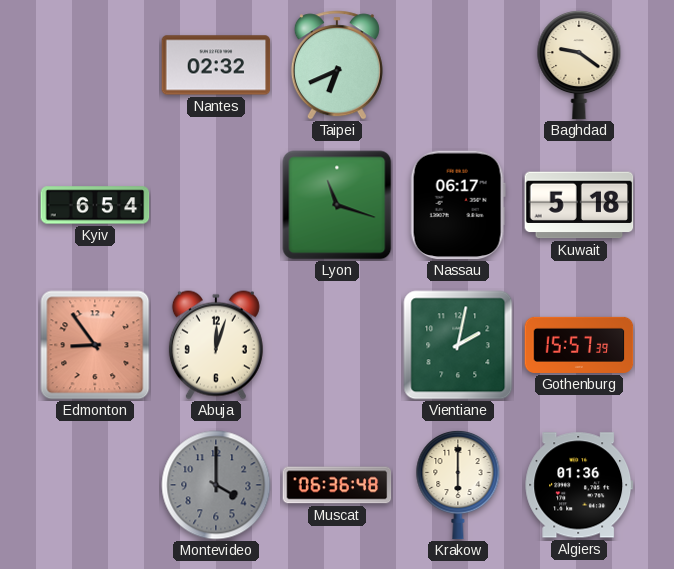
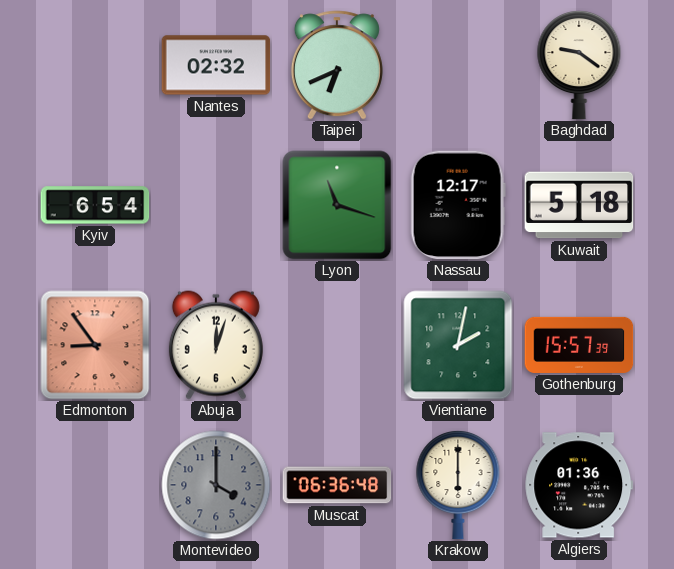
Nassau: 06:17 -> 12:17 (458, 205)
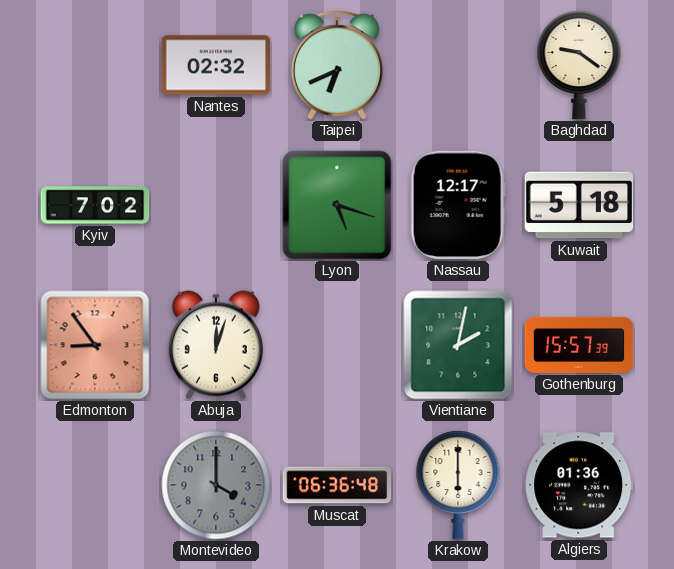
Kyiv: 6:54 -> 7:02 (95, 205)
Lyon: 11:18 -> 5:18 (337, 205)
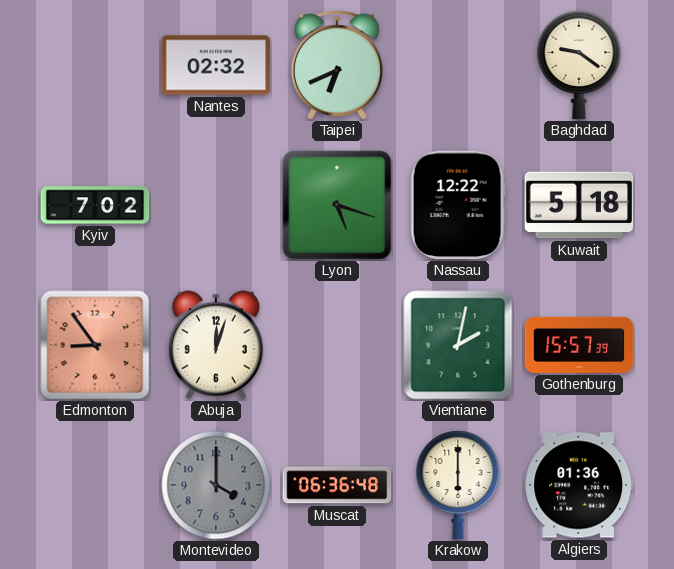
Nassau: 12:17 -> 12:22 (458, 205)
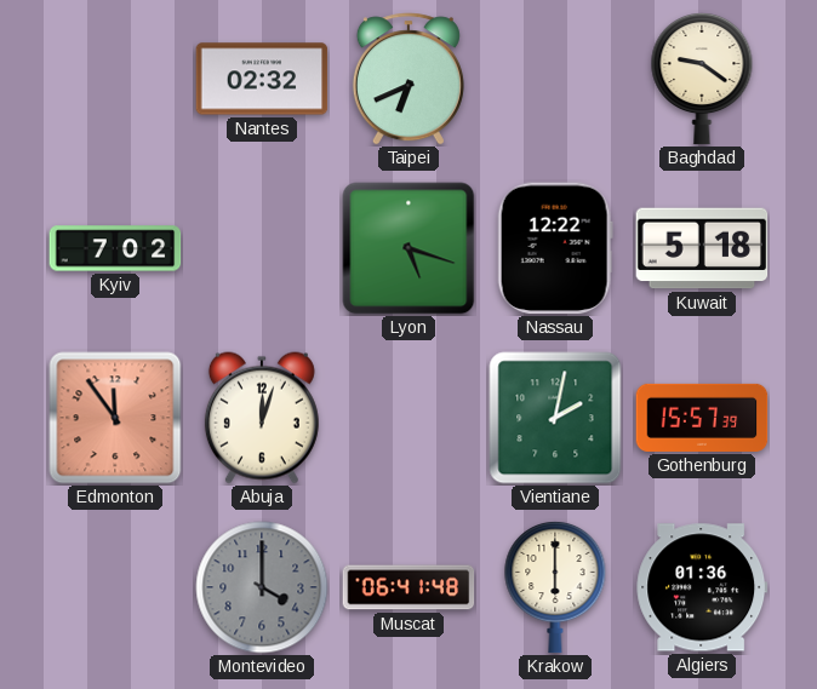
Edmonton: 8:54 -> 11:54 (115, 418)
Muscat: 06:36 -> 06:41 (408, 587)
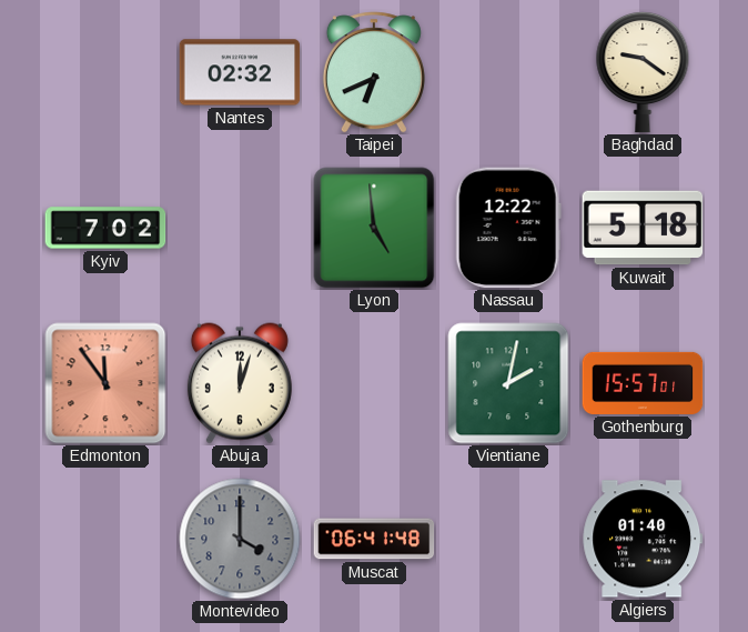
Lyon: 5:18 -> 4:59 (374, 228)
Gothenburg: 15:57:39 -> 15:57:01 (643, 383)
Krakow: 6:00 -> none (555, 587)
Algiers: 01:36 -> 01:40 (643, 539)
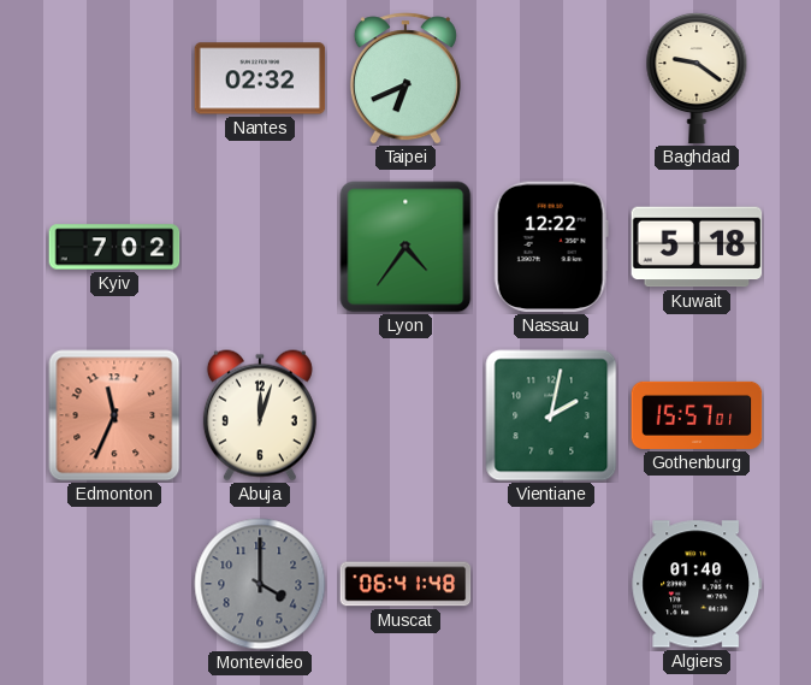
Lyon: 4:59 -> 4:36 (405, 247)
Edmonton: 11:54 -> 11:34 (114, 415)
